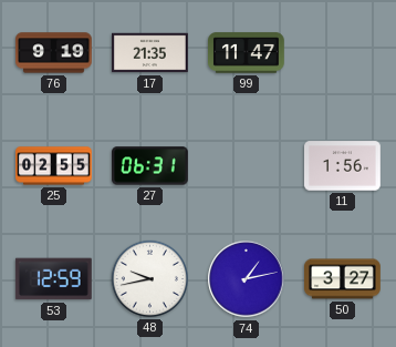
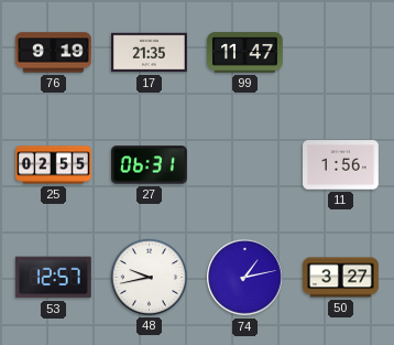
53: 12:59 -> 12:57 (53, 278)
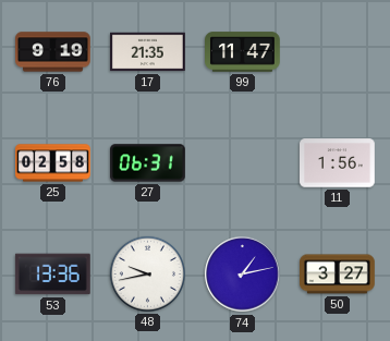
25: 02:55 -> 02:58 (53, 163)
53: 12:57 -> 13:36 (52, 275)
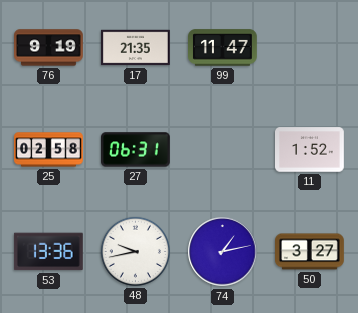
11: 1:56 -> 1:52 (310, 150)
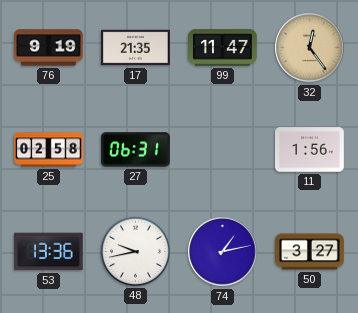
32: none -> 12:24 (310, 48)
11: 1:52 -> 1:56 (310, 150)
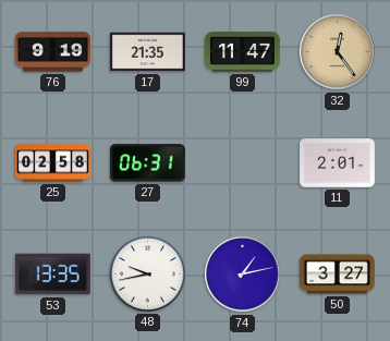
11: 1:56 -> 2:01 (338, 163)
53: 13:36 -> 13:35 (52, 275)
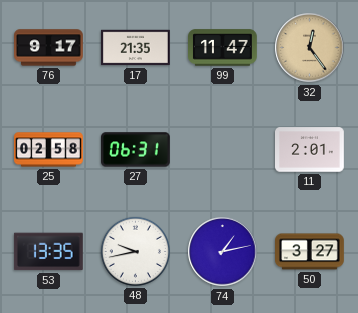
76: 9:19 -> 9:17 (49, 48)
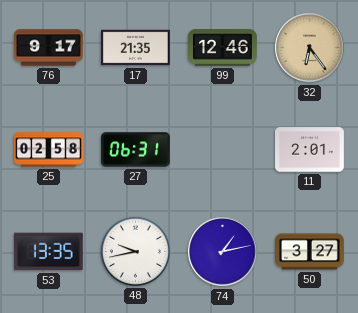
99: 11:47 -> 12:46 (223, 48)
32: 12:24 -> 6:24 (310, 48)
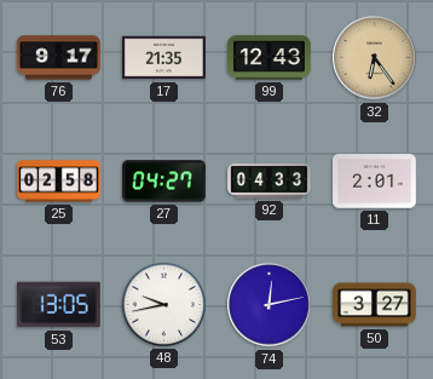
99: 12:46 -> 12:43 (270, 58)
27: 06:31 -> 04:27 (164, 182)
92: none -> 04:33 (270, 182)
53: 13:35 -> 13:05 (58, 305)
74: 1:13 -> 12:13 (270, 305)
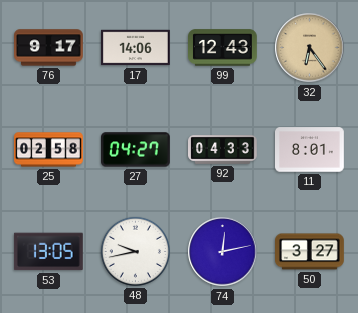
17: 21:35 -> 14:06 (136, 48)
11: 2:01 -> 8:01 (310, 150)
